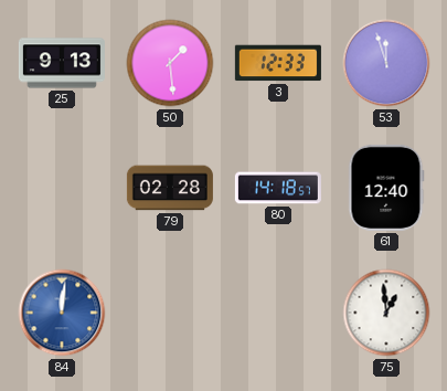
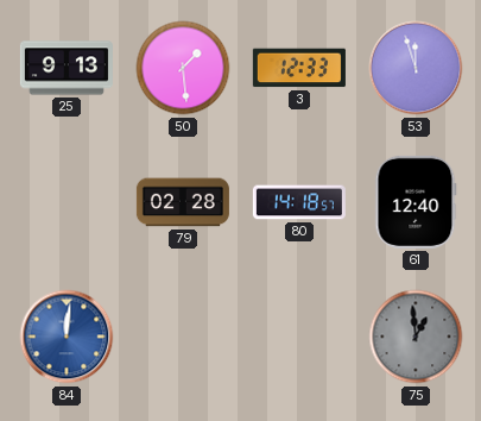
75 dial: white -> grey (416, 337)
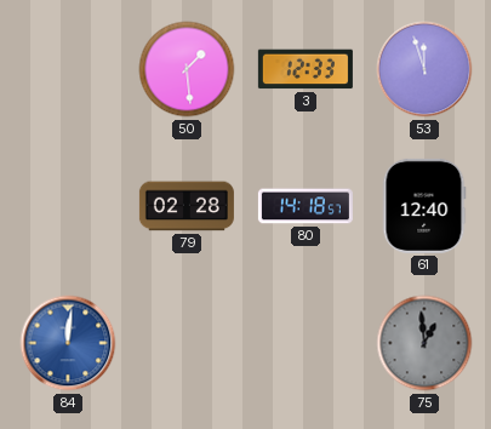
25: 9:13 -> none (67, 68)
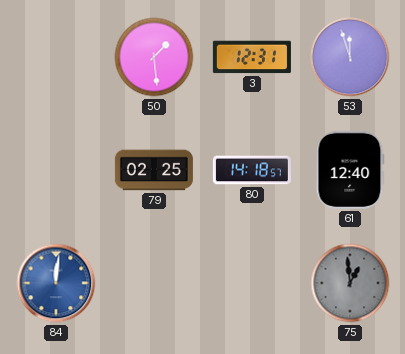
3: 12:33 -> 12:31 (252, 57)
79: 02:28 -> 02:25 (154, 170)
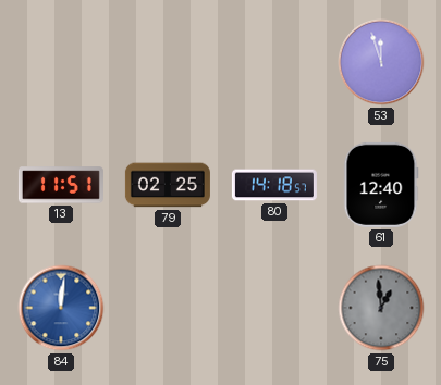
50: 1:29 -> none (154, 57)
3: 12:31 -> none (252, 57)
13: none -> 11:51 (61, 185)
